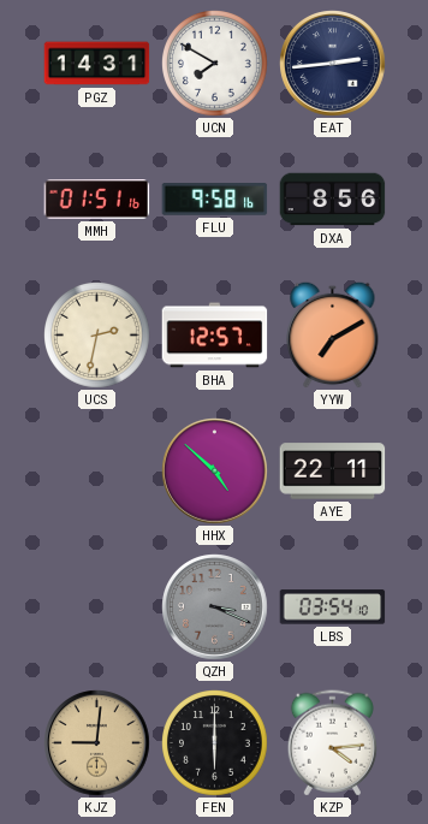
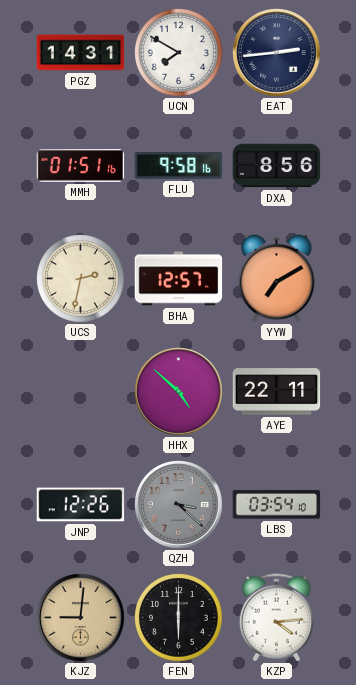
JNP: none -> 12:26 (81, 505)
QZH: 3:19 -> 3:22 (179, 505)
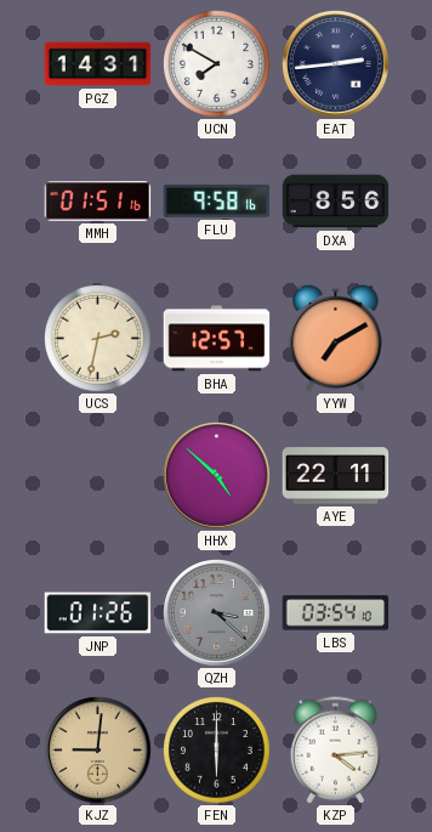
JNP: 12:26 -> 01:26 (98, 613)
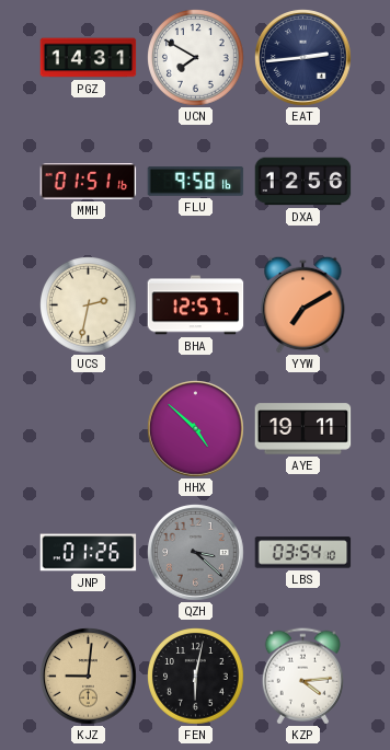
DXA: 8:56 -> 12:56 (303, 182)
AYE: 22:11 -> 19:11 (303, 429)
FEN: 6:00 -> 6:02 (196, 677)
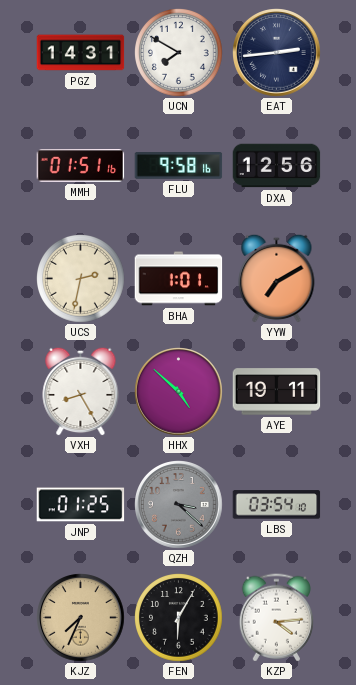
BHA: 12:57 -> 1:01 (179, 279)
VXH: none -> 8:25 (81, 391)
JNP: 01:26 -> 01:25 (81, 505)
KJZ: 9:01 -> 7:34 (81, 618)
FEN: 6:02 -> 6:05 (179, 618)
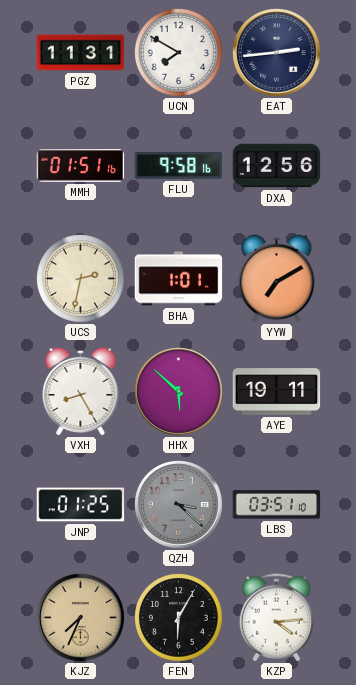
PGZ: 14:31 -> 11:31 (81, 53)
HHX: 4:52 -> 5:52 (179, 392)
LBS: 03:54 -> 03:51 (277, 505)
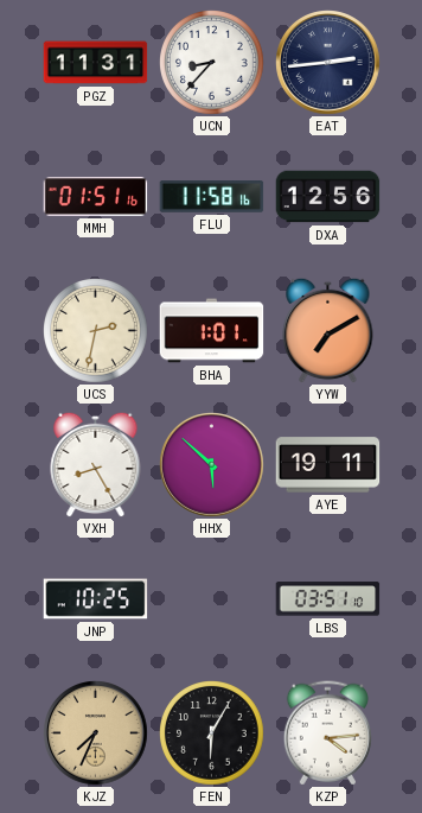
UCN: 7:50 -> 8:37 (212, 63)
FLU: 9:58 -> 11:58 (212, 197)
JNP: 01:25 -> 10:25 (96, 599)
QZH: 3:22 -> none (179, 505)
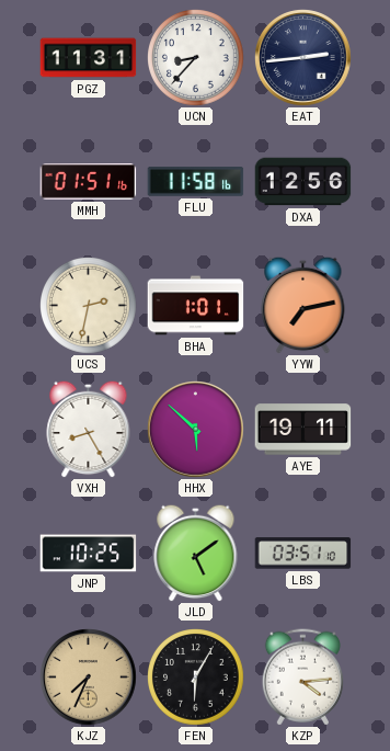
YYW: 7:10 -> 7:13 (303, 305)
JLD: none -> 5:09 (196, 553)
